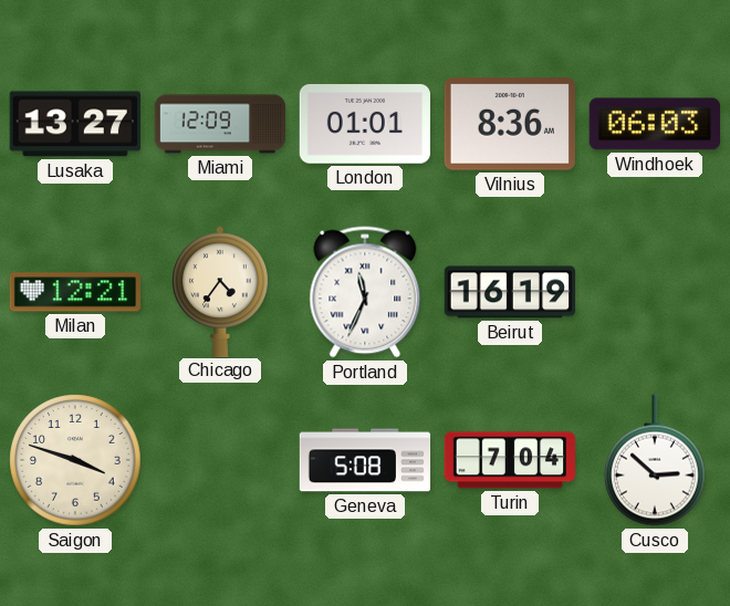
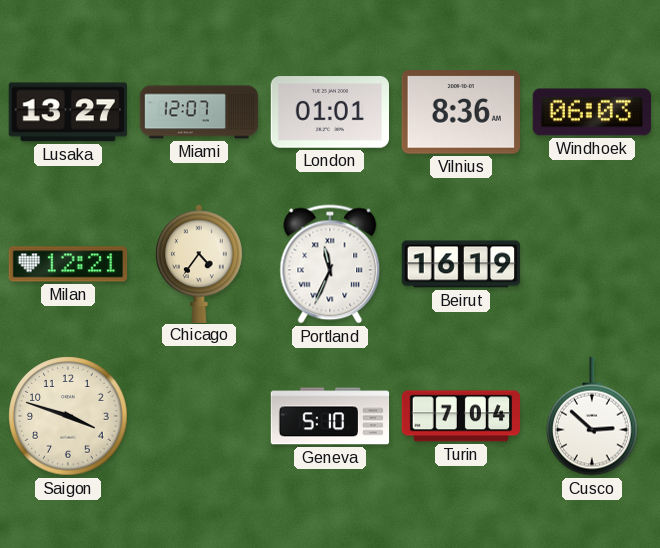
Miami: 12:09 -> 12:07 (199, 112)
Geneva: 5:08 -> 5:10 (330, 416)
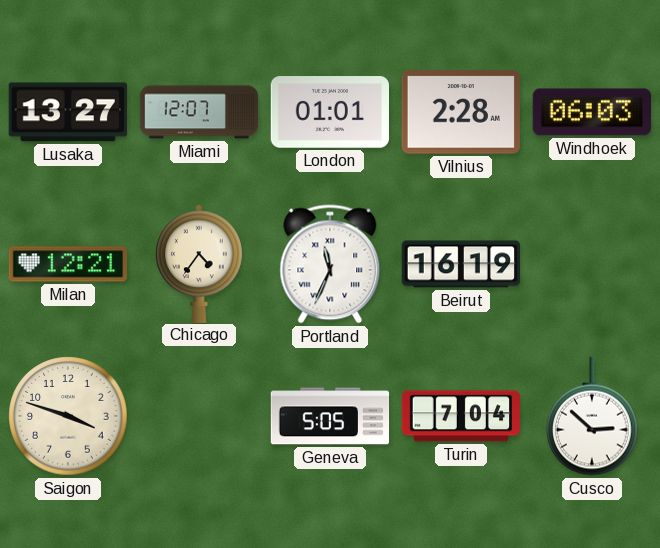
Vilnius: 8:36 -> 2:28 (461, 112)
Geneva: 5:10 -> 5:05 (330, 416)
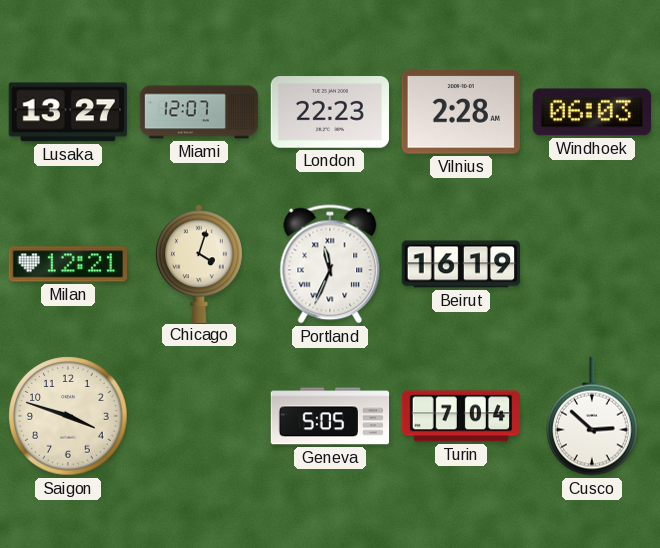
London: 01:01 -> 22:23 (329, 112)
Chicago: 4:36 -> 4:03 (200, 263)
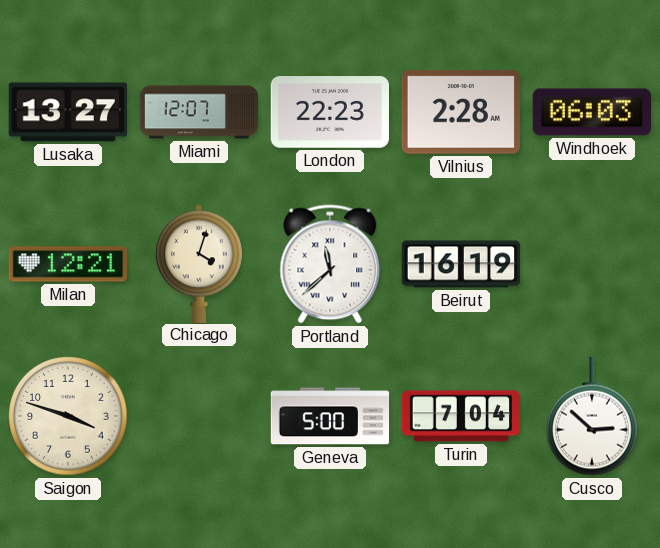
Portland: 11:34 -> 11:38 (330, 264)
Geneva: 5:05 -> 5:00 (330, 416)
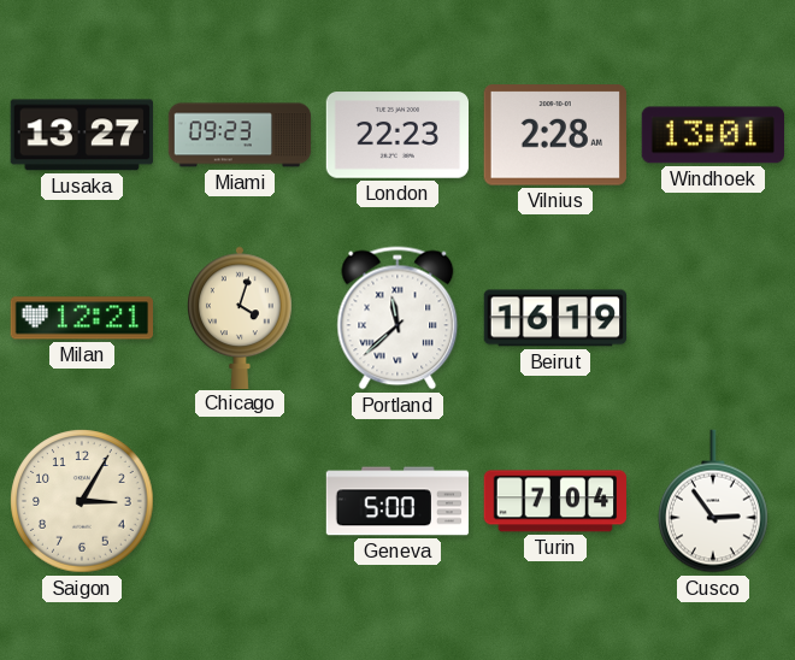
Miami: 12:07 -> 09:23 (240, 135)
Windhoek: 06:03 -> 13:01 (712, 135)
Saigon: 3:48 -> 3:05 (82, 501)
Cusco: 2:52 -> 2:54 (713, 501)
